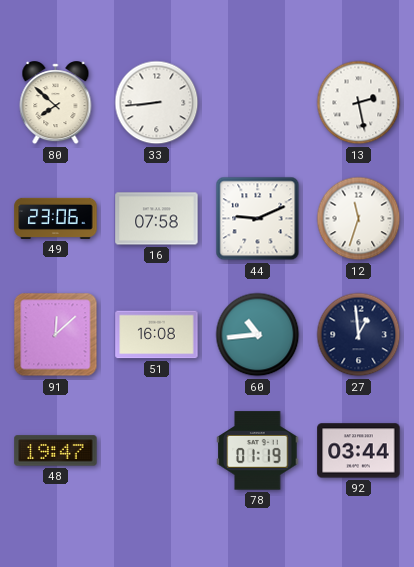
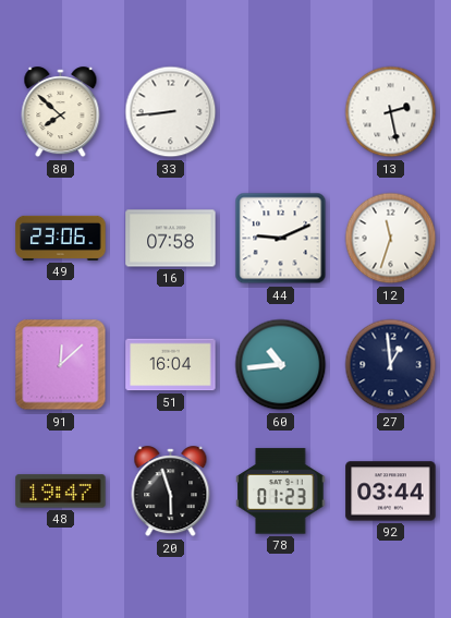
51: 16:08 -> 16:04 (171, 365)
20: none -> 5:57 (171, 492)
78: 01:19 -> 01:23 (281, 492)
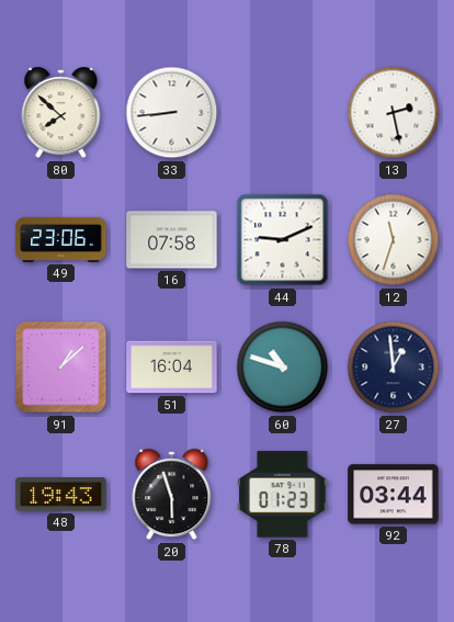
91: 12:08 -> 1:08 (61, 367)
60: 10:44 -> 10:48 (283, 367)
48: 19:47 -> 19:43 (61, 495)
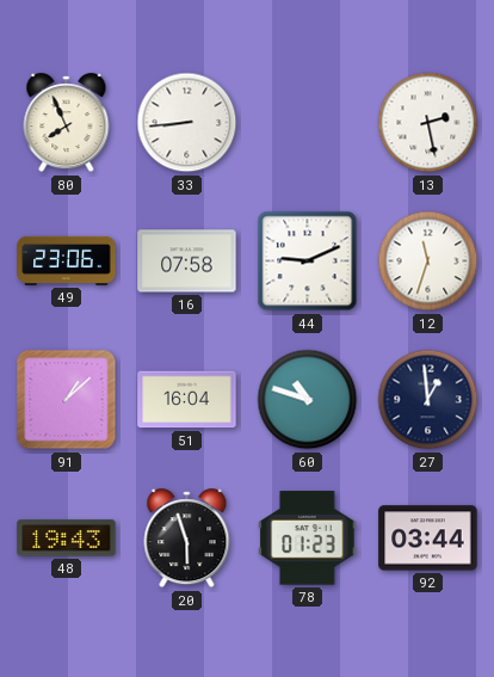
80: 7:52 -> 7:56 (67, 123)
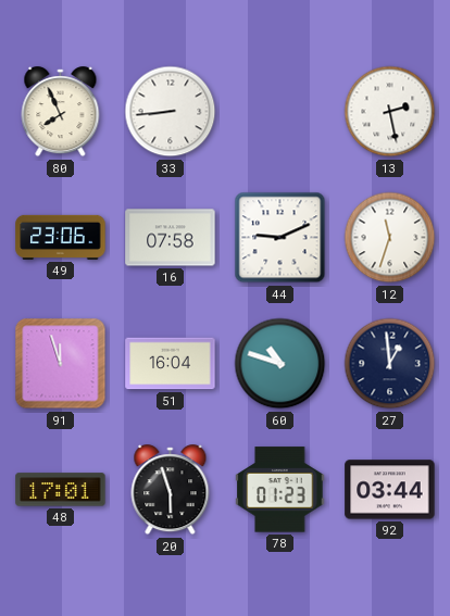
91: 1:08 -> 11:57 (61, 364)
48: 19:43 -> 17:01 (61, 490)
